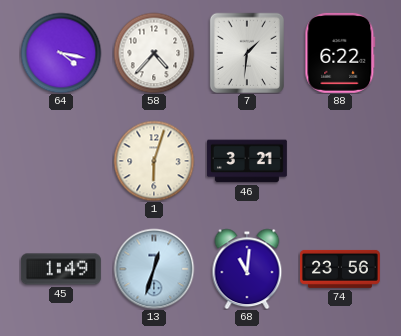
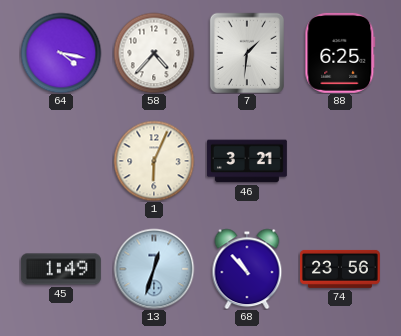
88: 6:22 -> 6:25 (340, 53)
1: 6:03 -> 6:04 (154, 161)
68: 11:01 -> 10:53 (247, 269)
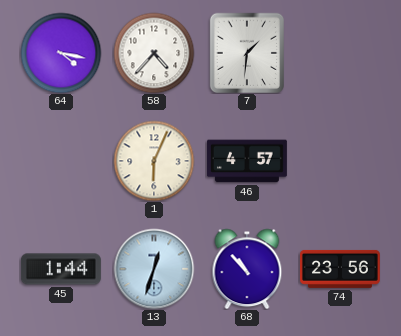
88: 6:25 -> none (340, 53)
46: 3:21 -> 4:57 (247, 161)
45: 1:49 -> 1:44 (61, 269)
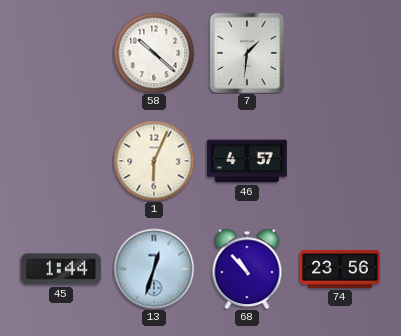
64: 4:17 -> none (61, 53)
58: 4:37 -> 10:22 (154, 53)
